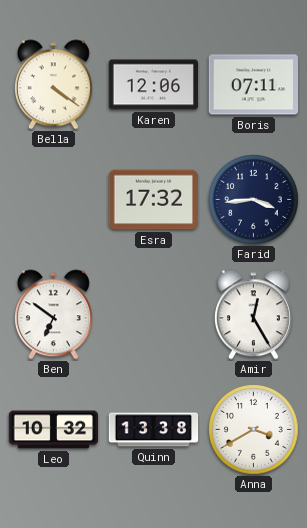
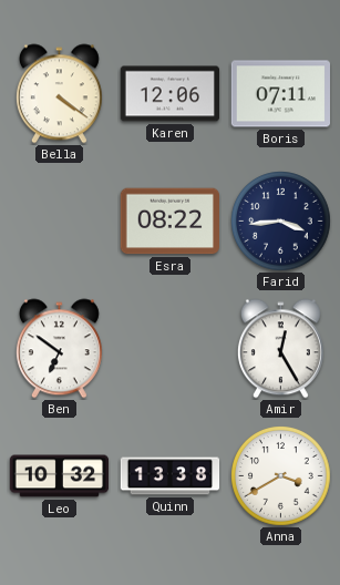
Esra: 17:32 -> 08:22 (169, 222)
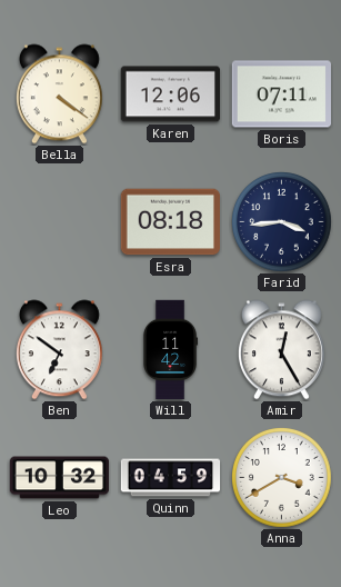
Esra: 08:22 -> 08:18 (170, 222)
Will: none -> 11:42 (171, 350)
Quinn: 13:38 -> 04:59 (171, 478)
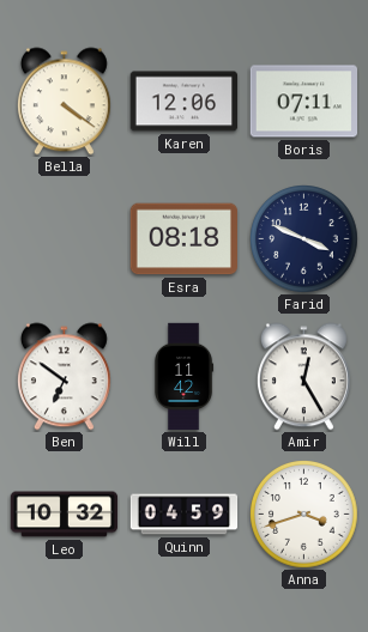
Farid: 3:44 -> 3:49 (304, 239)
Anna: 3:40 -> 3:42 (304, 515)
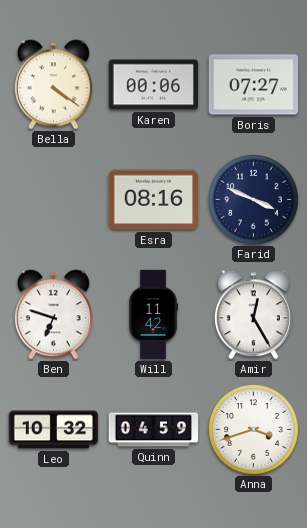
Karen: 12:06 -> 00:06 (154, 85)
Boris: 07:11 -> 07:27 (253, 85)
Esra: 08:18 -> 08:16 (153, 200)
Ben: 6:51 -> 6:48 (53, 315)
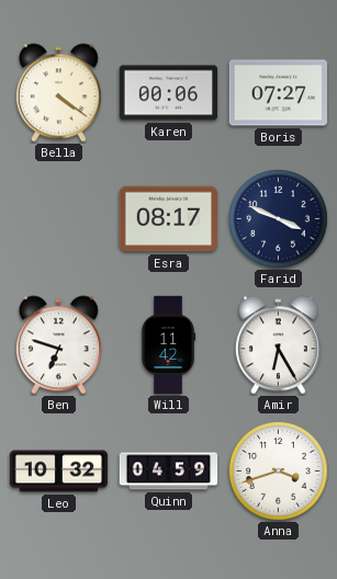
Esra: 08:16 -> 08:17 (168, 219)
Amir: 12:25 -> 6:25 (278, 345)
